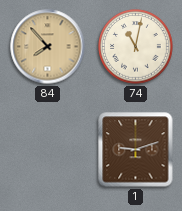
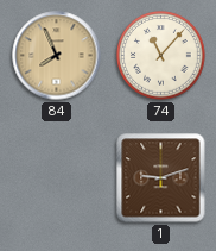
84: 7:53 -> 7:56 (57, 56)
74: 11:02 -> 11:07 (161, 56)
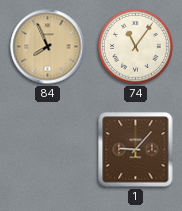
74: 11:07 -> 11:06 (136, 47)
1: 9:12 -> 9:07 (136, 150)
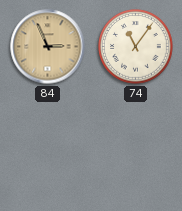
84: 7:56 -> 2:56 (48, 47)
1: 9:07 -> none (136, 150)
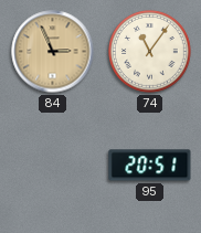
95: none -> 20:51 (150, 166)
